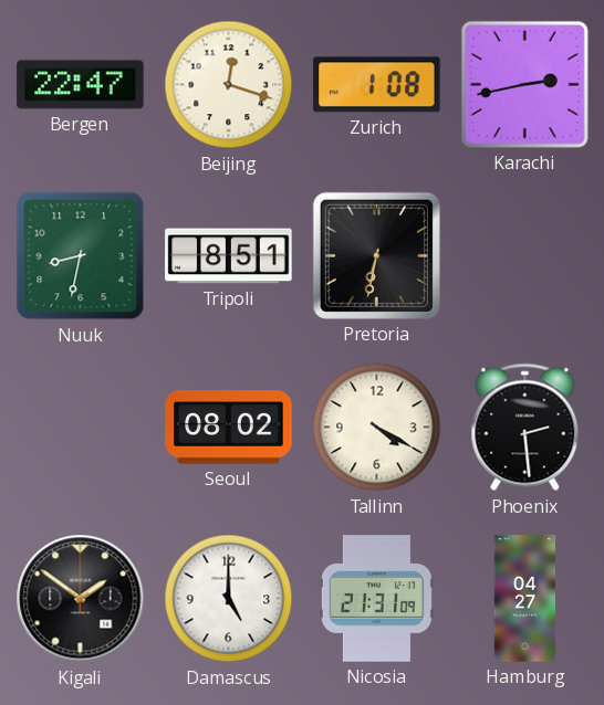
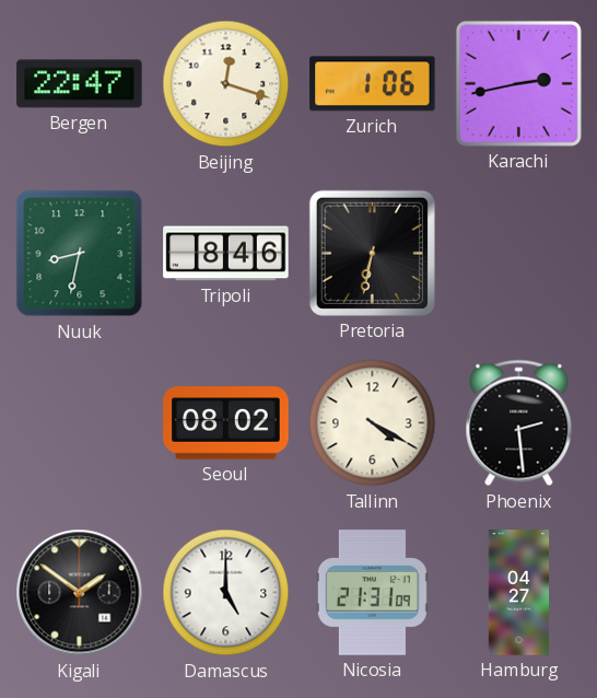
Zurich: 1:08 -> 1:06 (373, 84)
Tripoli: 8:51 -> 8:46 (226, 254)
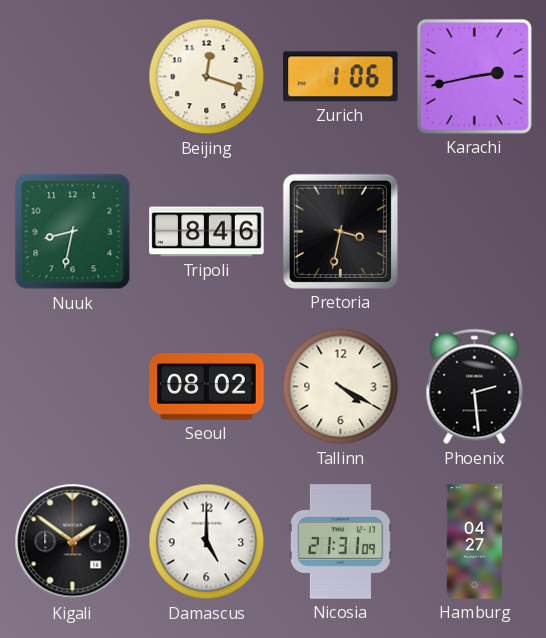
Bergen: 22:47 -> none (80, 84)
Pretoria: 6:32 -> 3:32 (340, 231)
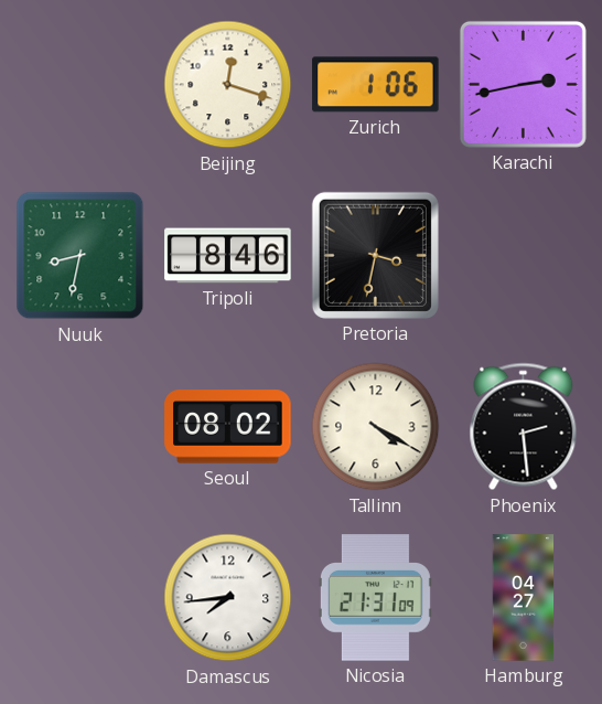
Kigali: 1:51 -> none (73, 542)
Damascus: 5:00 -> 7:44 (228, 598)
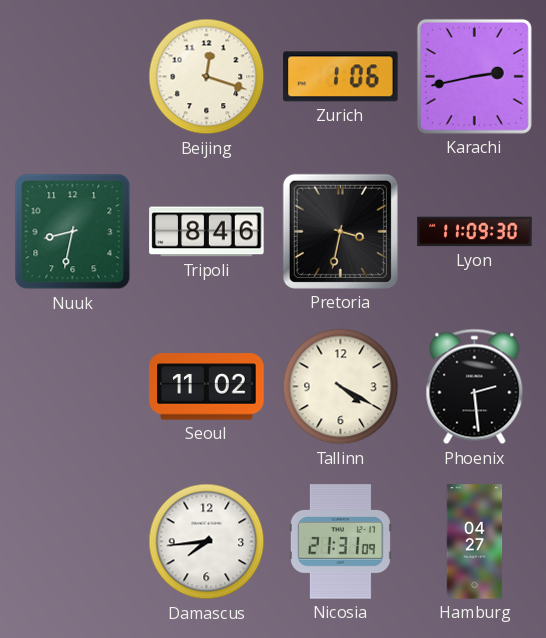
Lyon: none -> 11:09 (475, 232)
Seoul: 08:02 -> 11:02 (207, 387)
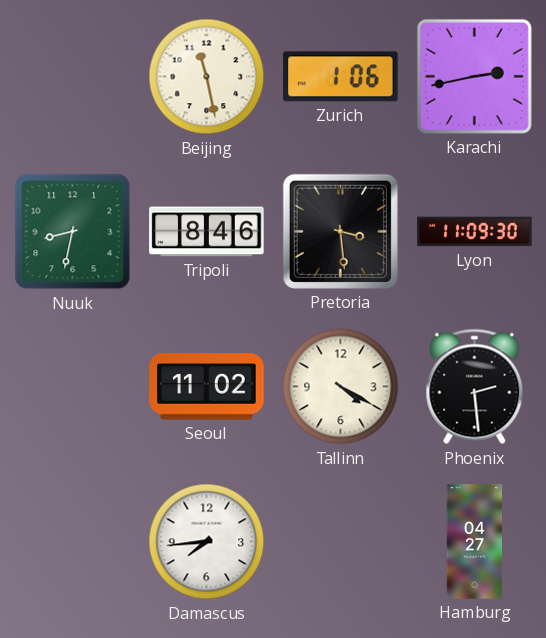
Beijing: 12:18 -> 11:28 (207, 77)
Pretoria: 3:32 -> 3:29 (340, 231)
Nicosia: 21:31 -> none (340, 542)
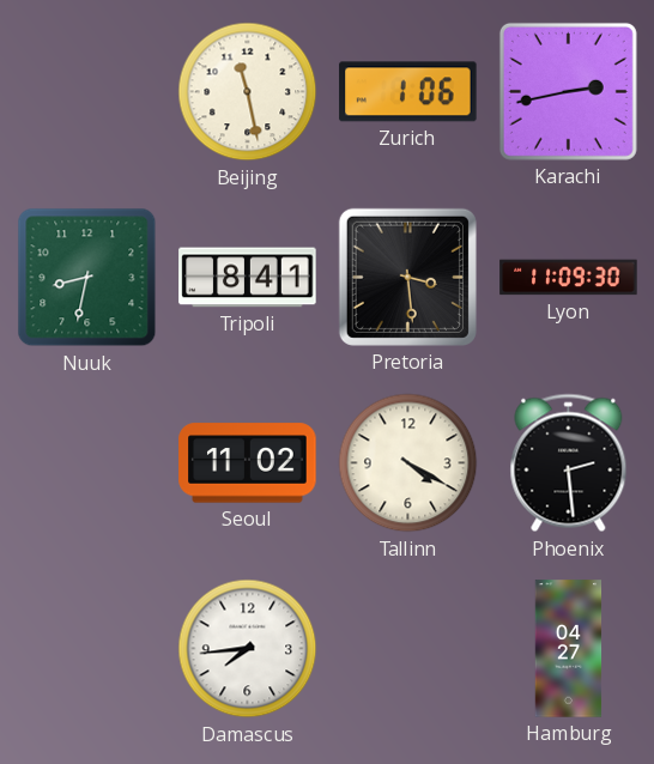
Tripoli: 8:46 -> 8:41 (248, 278)
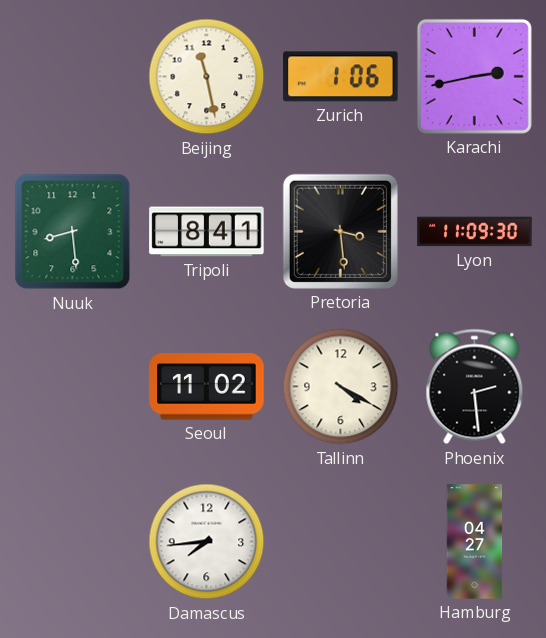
Nuuk: 8:32 -> 8:29 (73, 232)
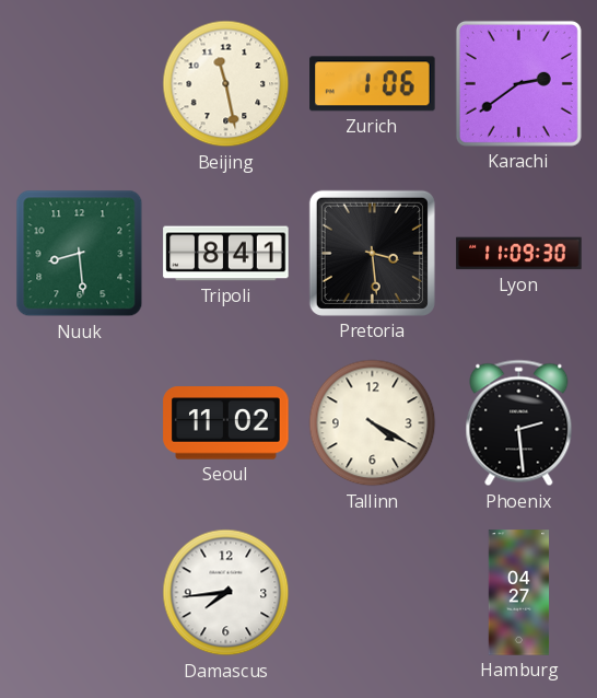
Karachi: 2:43 -> 2:39 (518, 83)
